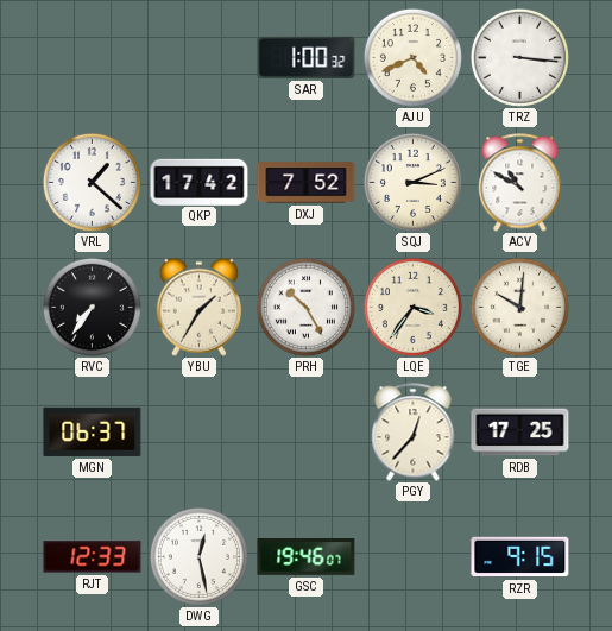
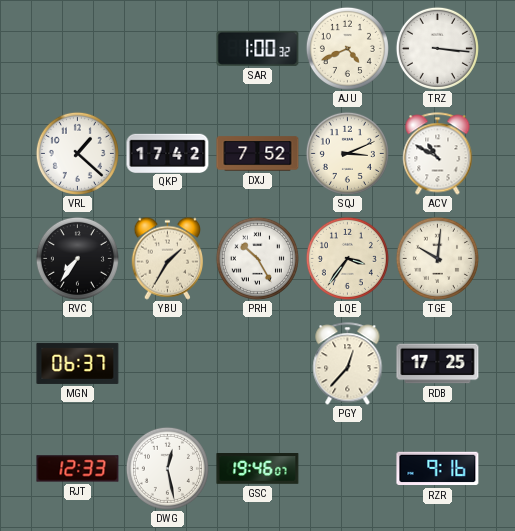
RZR: 9:15 -> 9:16 (438, 469)
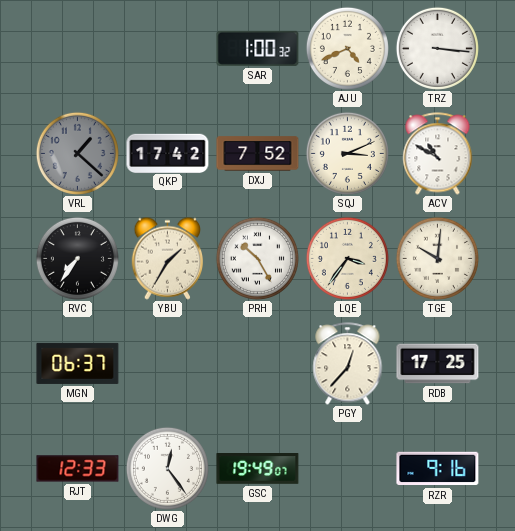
VRL dial: white -> grey (77, 153)
DWG: 12:28 -> 12:24 (167, 468)
GSC: 19:46 -> 19:49 (258, 469)
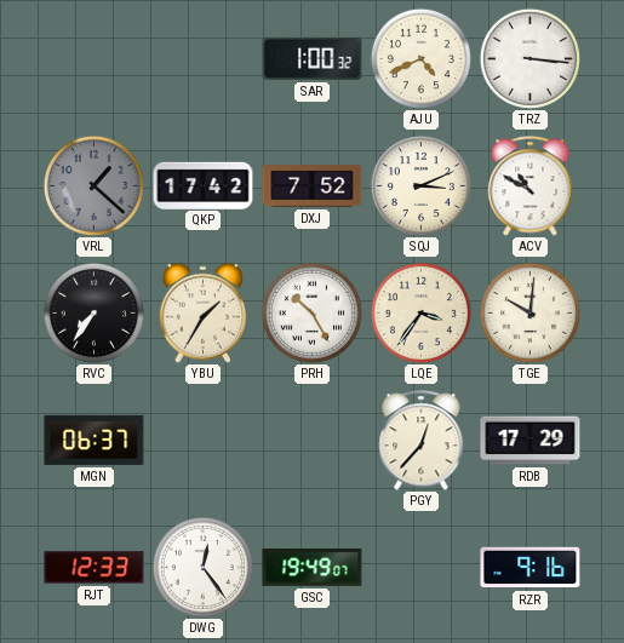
RDB: 17:25 -> 17:29 (531, 441)
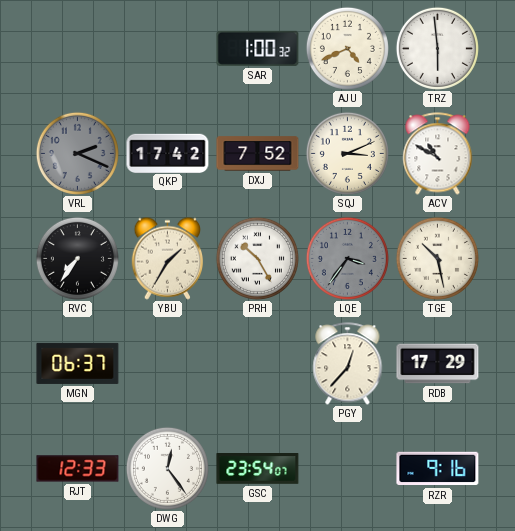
TRZ: 3:16 -> 5:59 (437, 48)
VRL: 1:22 -> 2:19 (77, 153)
LQE dial: cream -> grey (347, 258)
TGE: 10:01 -> 10:28 (437, 258)
GSC: 19:49 -> 23:54 (258, 469)
